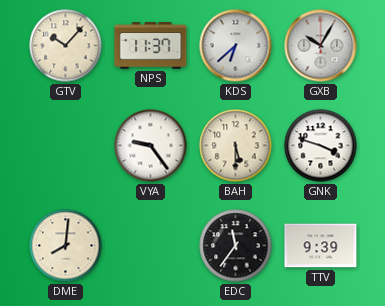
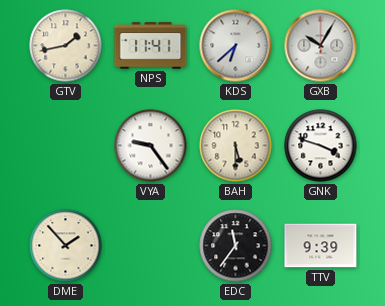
GTV: 10:07 -> 1:43 (66, 46)
NPS: 11:37 -> 11:41 (151, 46)
DME: 8:01 -> 1:53 (66, 246)
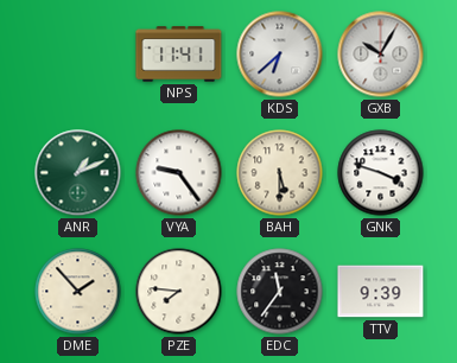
GTV: 1:43 -> none (66, 46)
ANR: none -> 1:11 (78, 173)
PZE: none -> 7:46 (179, 292)
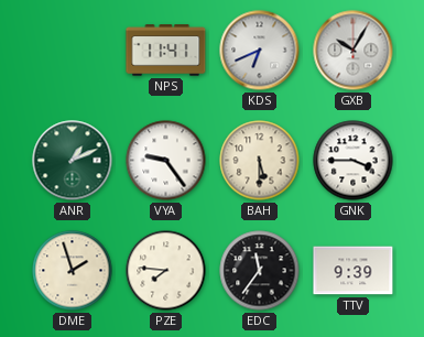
KDS: 6:38 -> 6:41 (260, 51)
GNK: 3:48 -> 3:45 (354, 161)
DME: 1:53 -> 1:57 (73, 271)
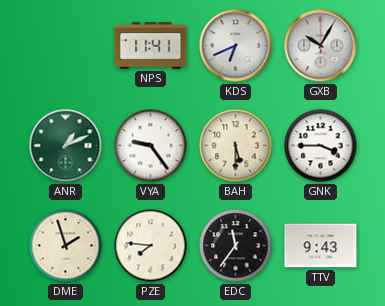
TTV: 9:39 -> 9:43 (321, 246)
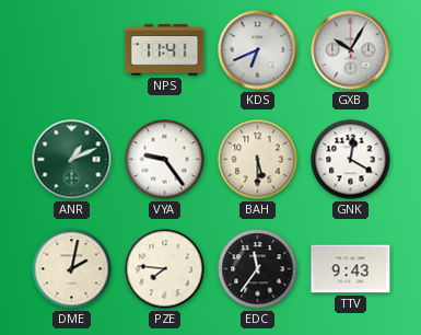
GNK: 3:45 -> 12:20 (351, 160)
DME: 1:57 -> 2:02 (72, 269)
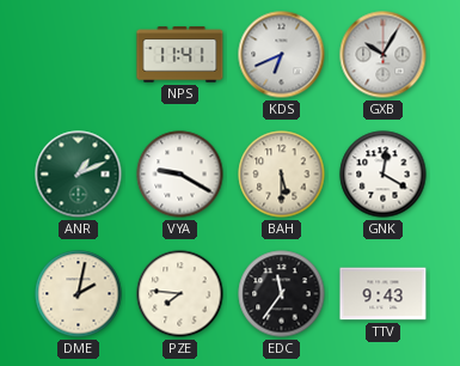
VYA: 9:24 -> 9:20 (180, 175)
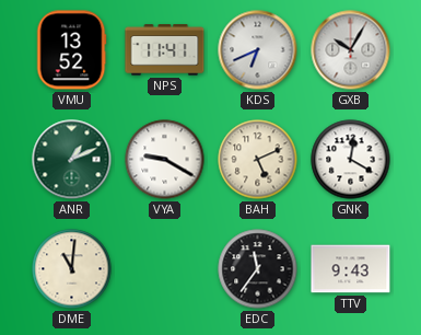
VMU: none -> 13:52 (71, 50)
BAH: 5:30 -> 5:11 (258, 160)
DME: 2:02 -> 11:01 (72, 269)
PZE: 7:46 -> none (180, 294)
